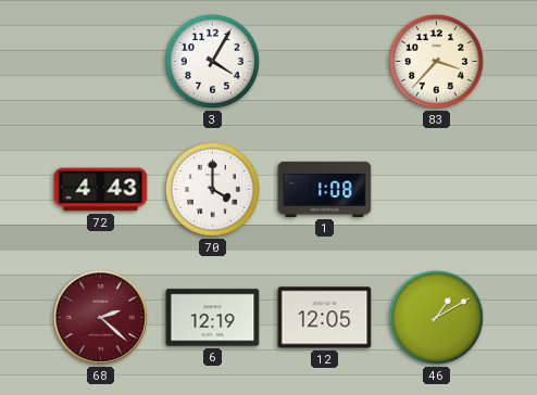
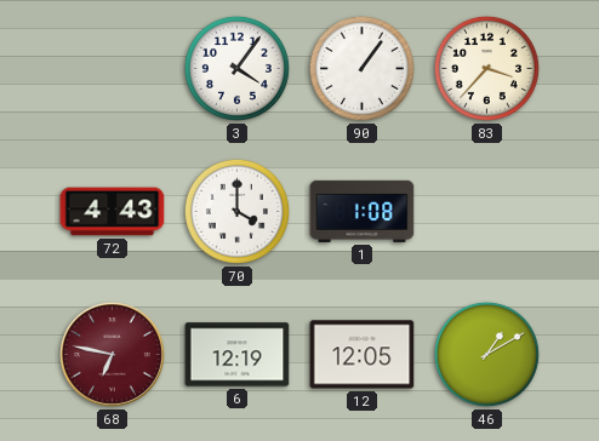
3: 4:05 -> 4:06 (236, 68)
90: none -> 1:06 (361, 68)
68: 2:22 -> 6:47 (112, 354)
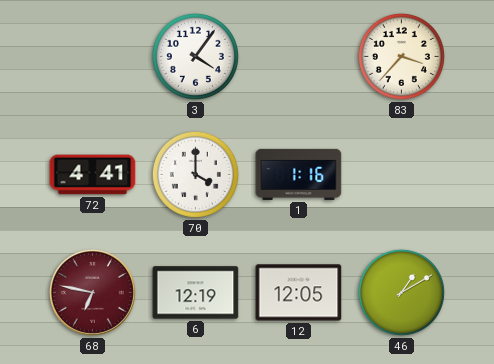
90: 1:06 -> none (361, 68)
72: 4:43 -> 4:41 (93, 175)
1: 1:08 -> 1:16 (299, 174)
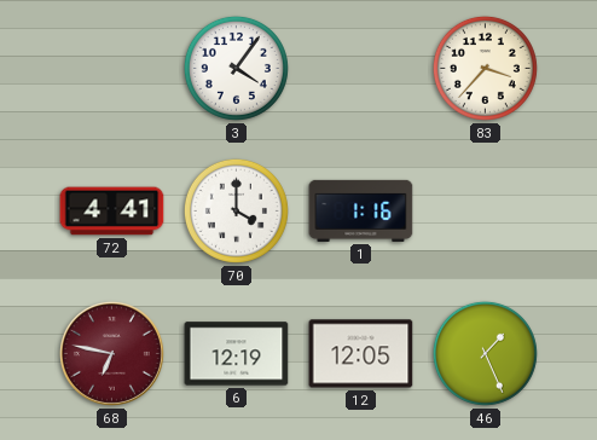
46: 1:10 -> 1:26 (485, 353)
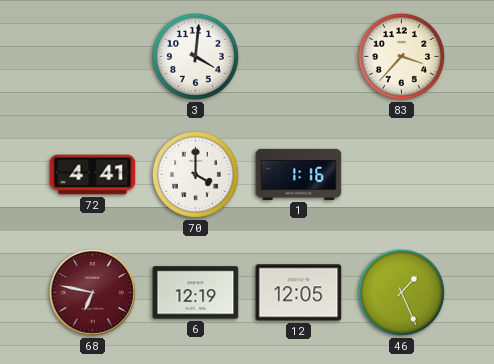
3: 4:06 -> 4:01 (195, 56)
